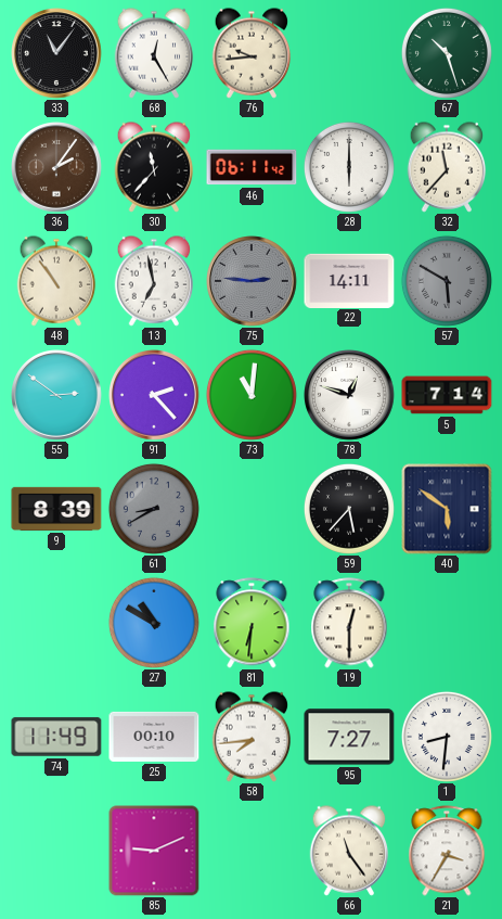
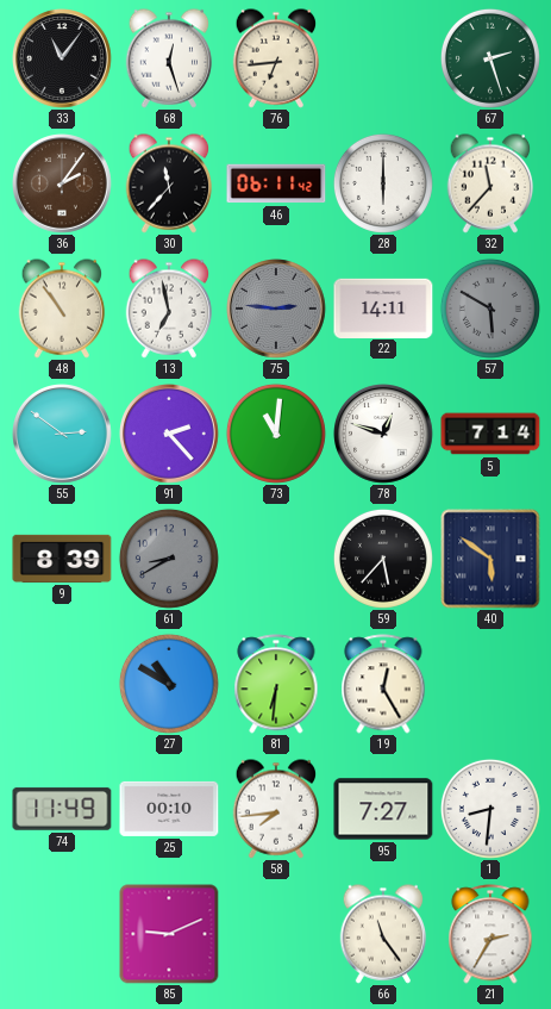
68: 12:25 -> 12:27 (169, 58)
76: 9:44 -> 6:44 (276, 58)
67: 10:27 -> 2:27 (490, 58)
19: 12:30 -> 12:25 (383, 684)
21: 3:35 -> 2:35 (490, 934)
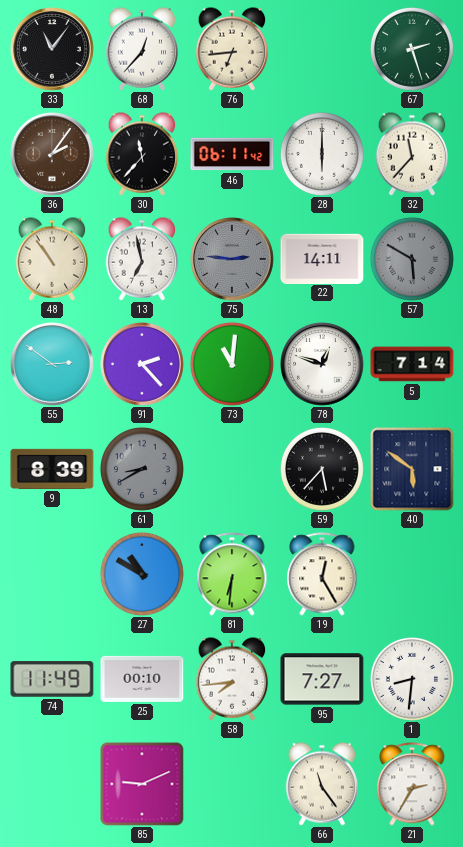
68: 12:27 -> 12:37 (142, 49)
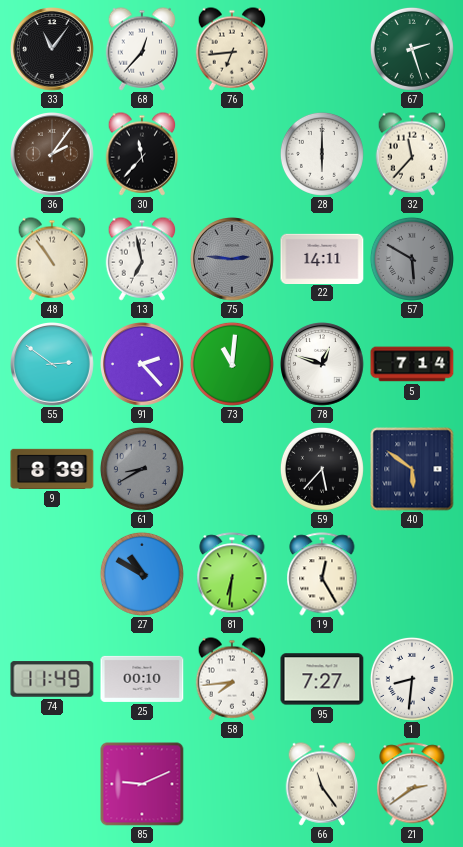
46: 06:11 -> none (232, 154)
21: 2:35 -> 2:39 (412, 784)
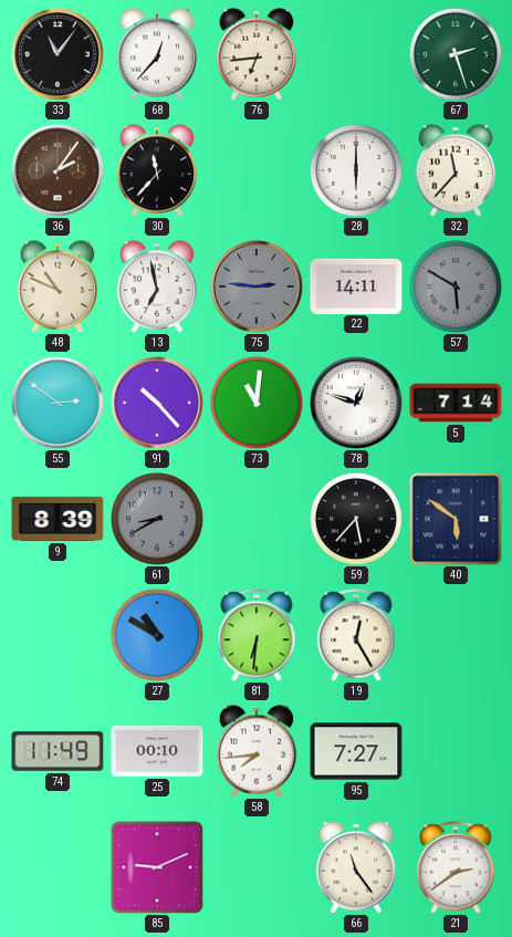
48: 10:54 -> 10:49 (58, 287)
91: 2:23 -> 10:23 (158, 404)
1: 8:31 -> none (412, 679)
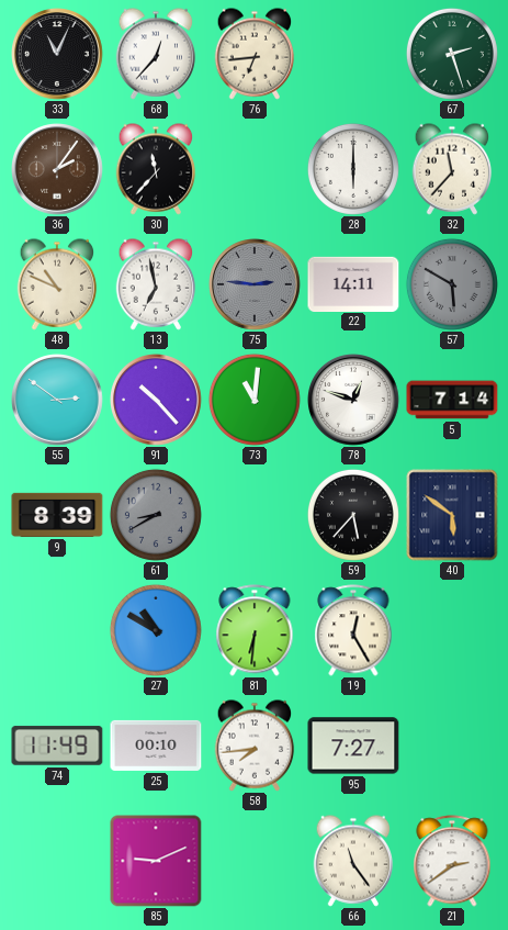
33: 11:06 -> 11:04 (58, 55)
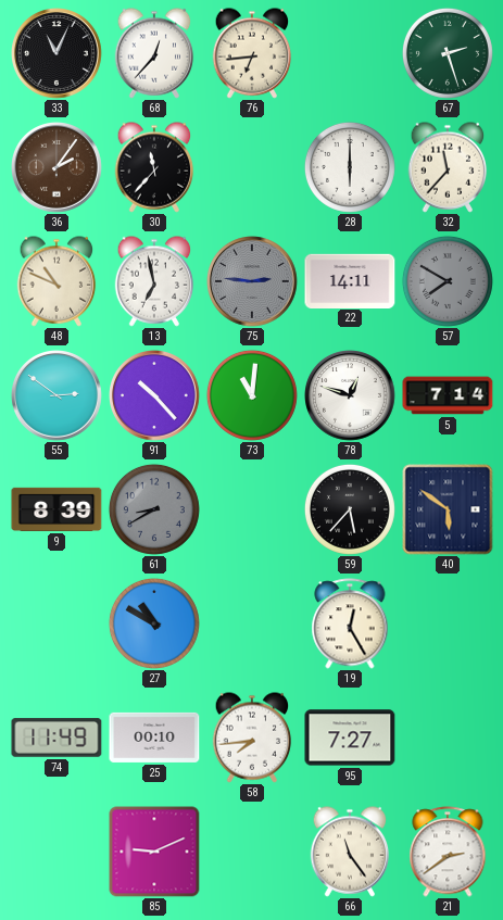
57: 5:50 -> 7:50 (448, 281)
81: 6:31 -> none (255, 630)
